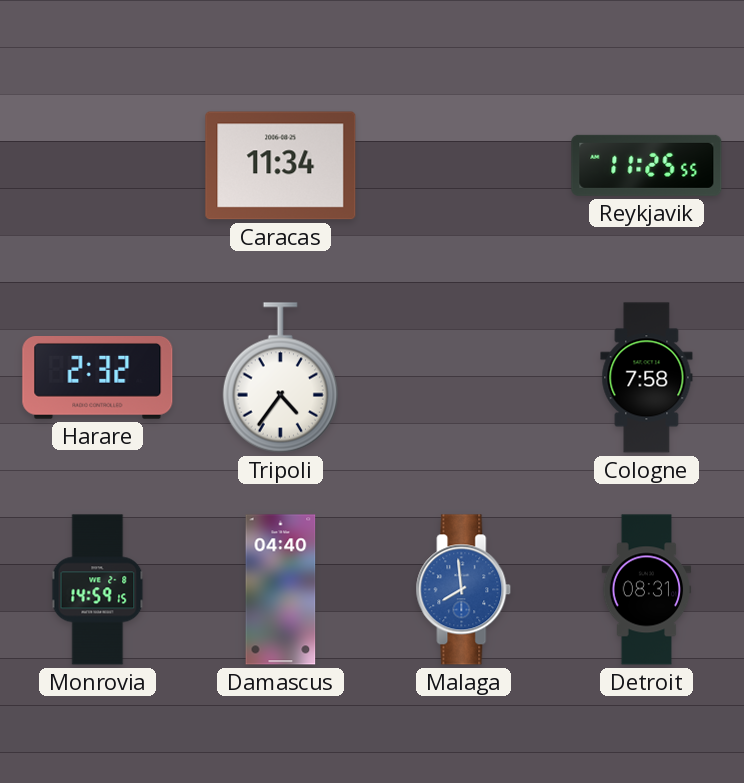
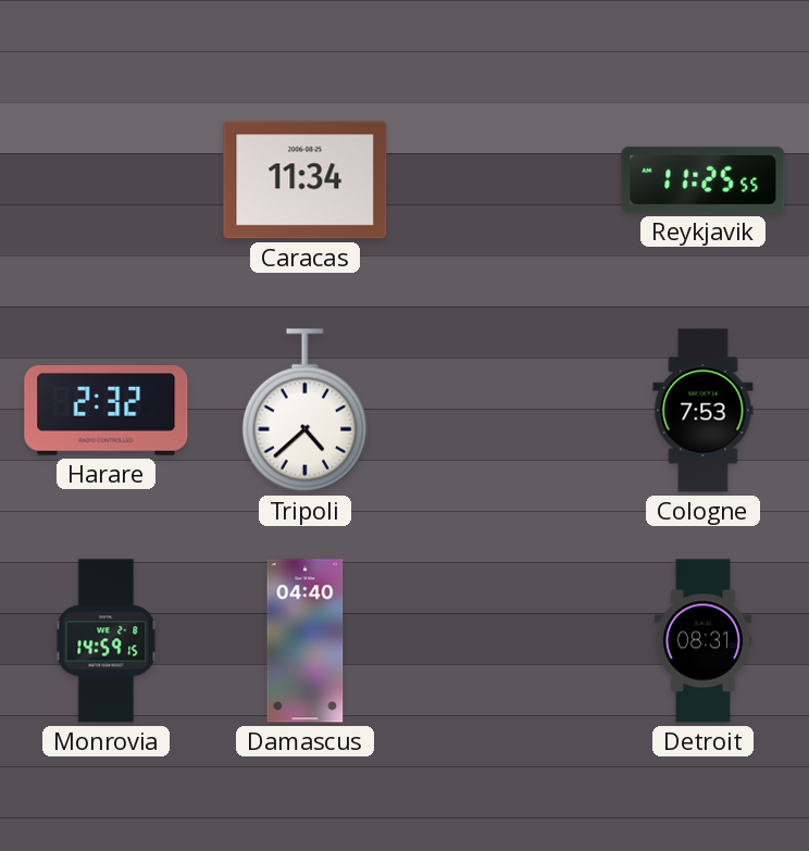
Tripoli: 4:36 -> 4:38 (304, 411)
Cologne: 7:58 -> 7:53 (704, 411)
Malaga: 7:59 -> none (464, 590)
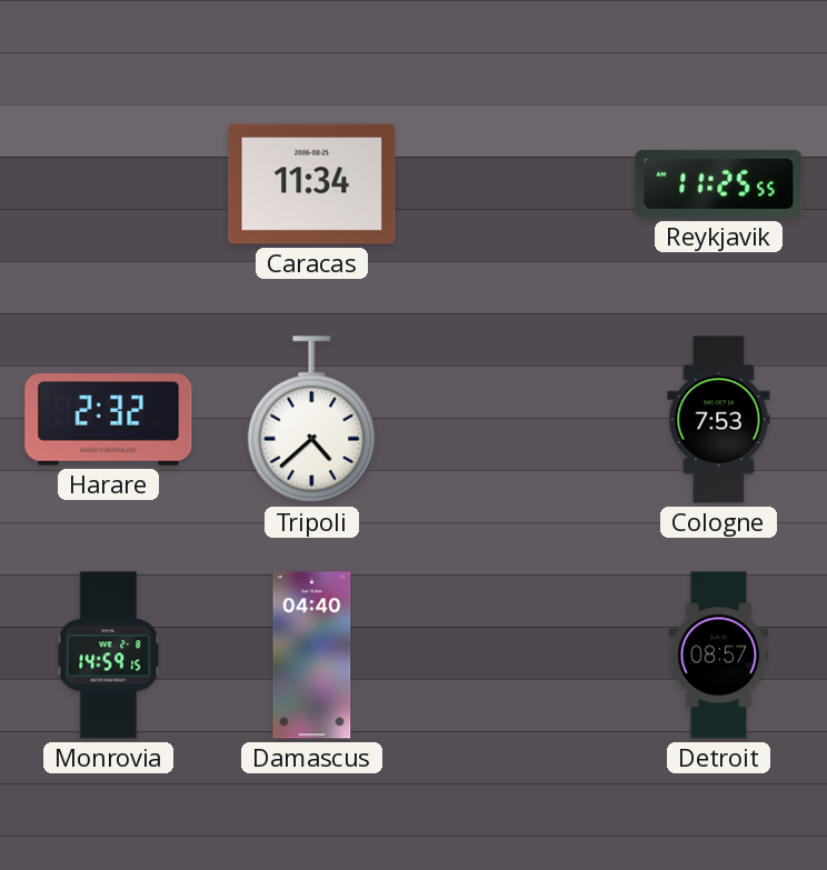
Detroit: 08:31 -> 08:57 (719, 656)
